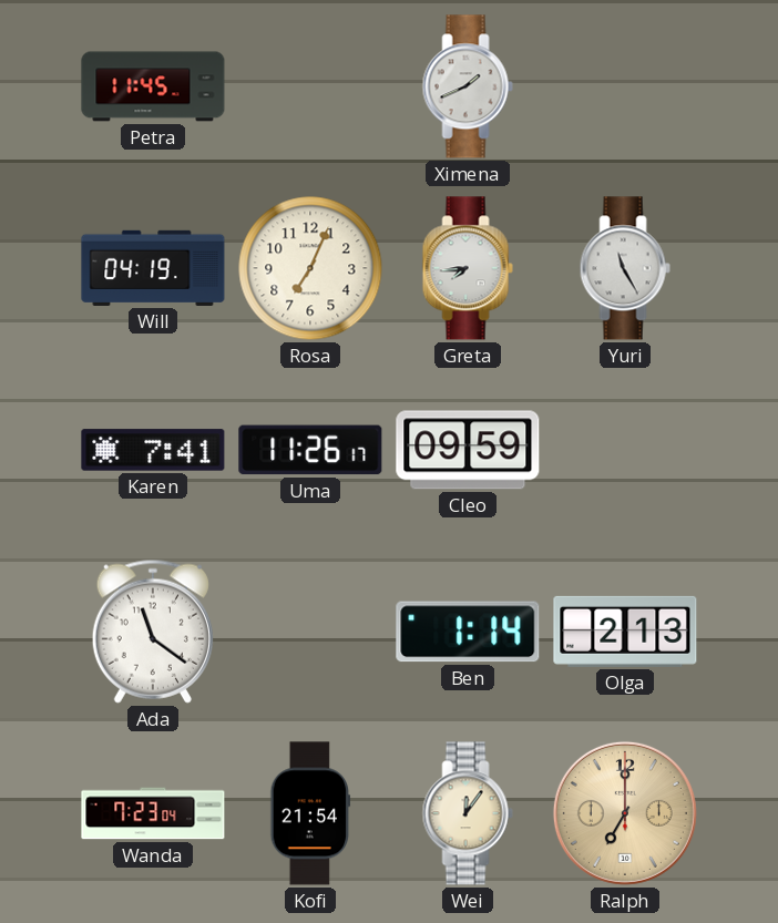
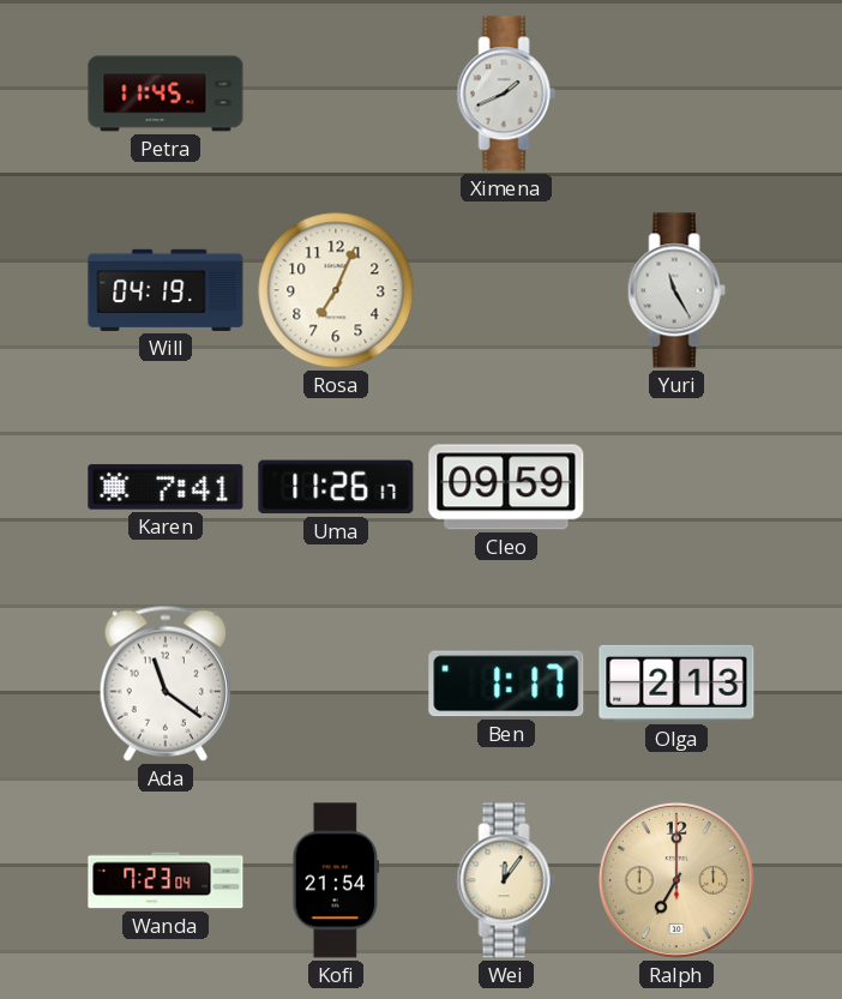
Greta: 7:44 -> none (468, 268)
Ben: 1:14 -> 1:17 (506, 684)
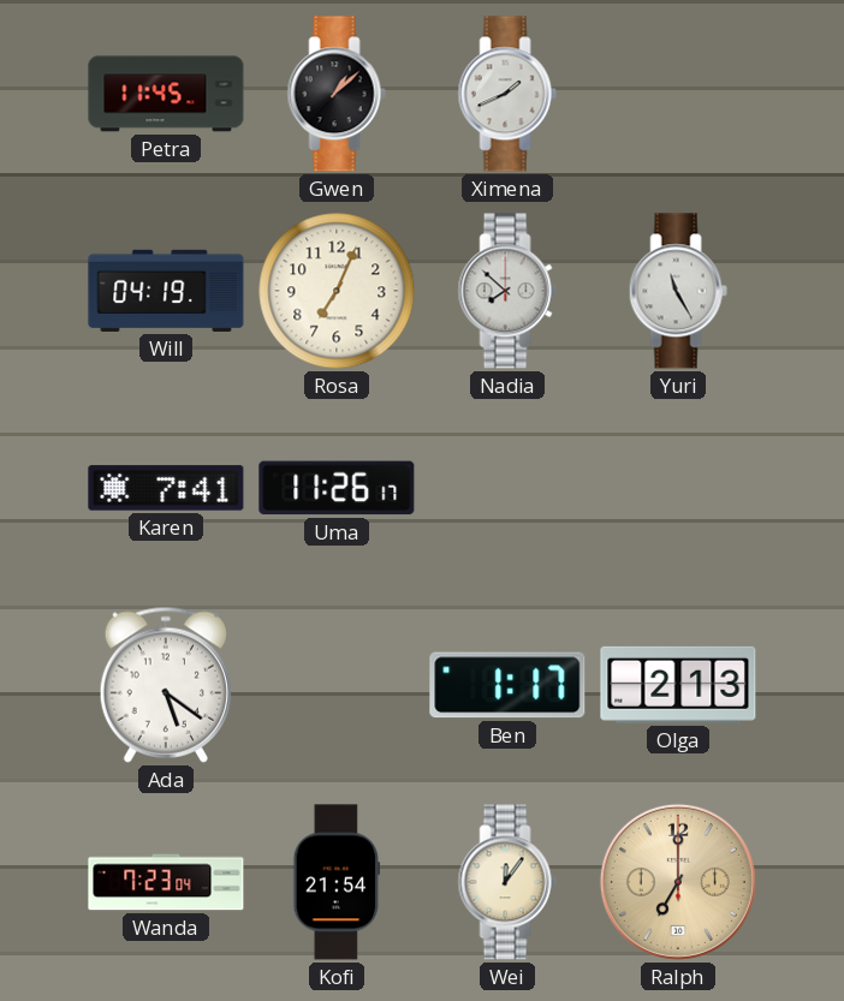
Gwen: none -> 1:08 (337, 94)
Nadia: none -> 7:52 (507, 291)
Cleo: 09:59 -> none (506, 487)
Ada: 11:21 -> 5:21 (166, 685)
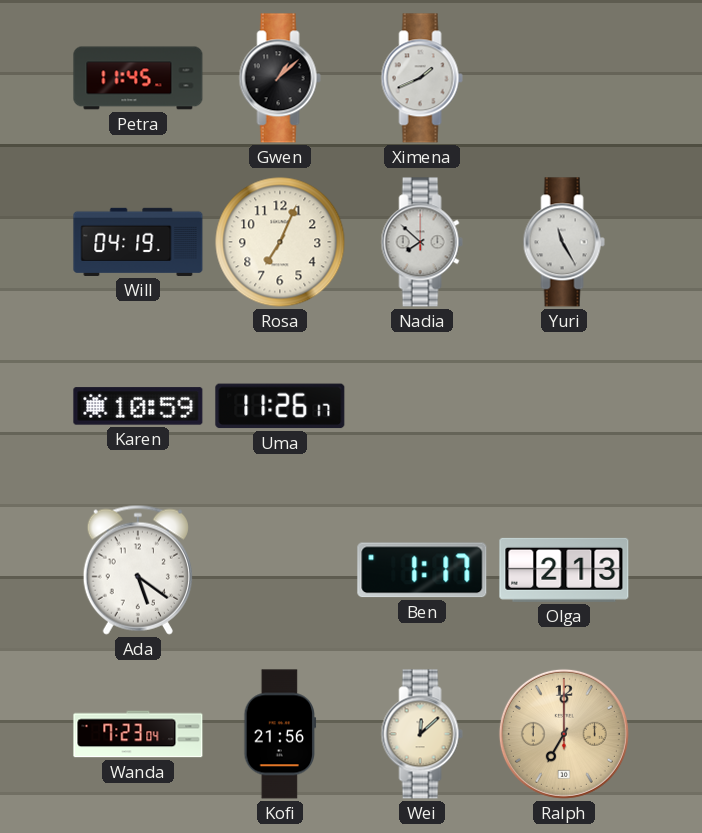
Karen: 7:41 -> 10:59 (138, 406)
Kofi: 21:54 -> 21:56 (280, 734)
Wei: 12:06 -> 12:08 (422, 734)
